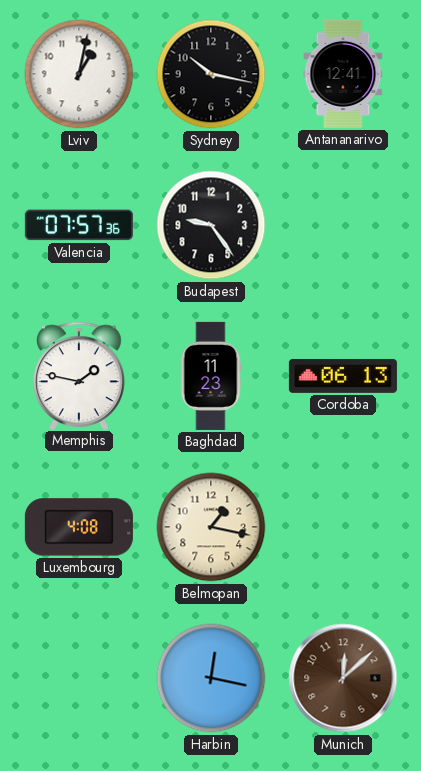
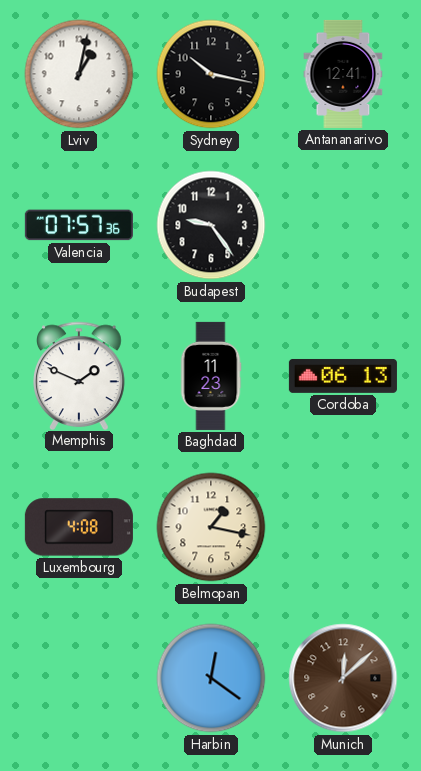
Memphis: 1:47 -> 1:49 (80, 375)
Harbin: 12:17 -> 12:21 (211, 678)
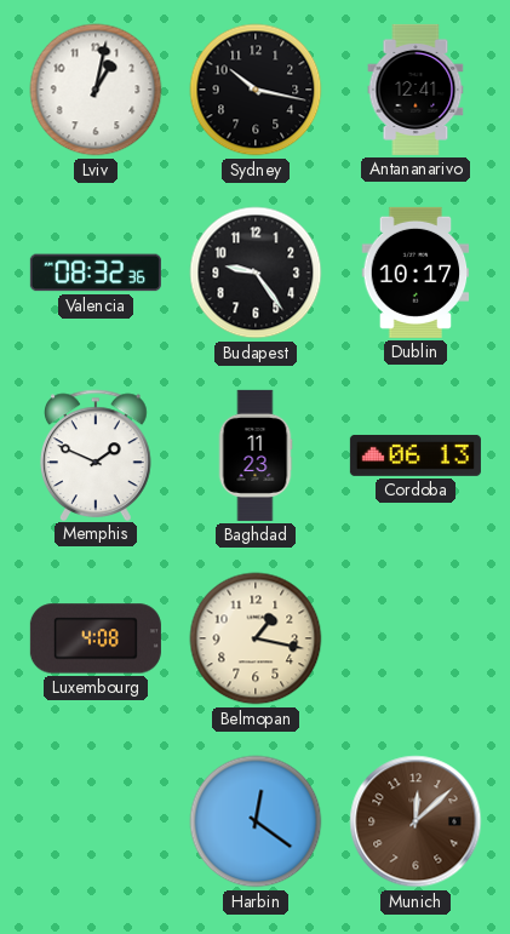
Valencia: 07:57 -> 08:32 (96, 273)
Dublin: none -> 10:17 (416, 273)
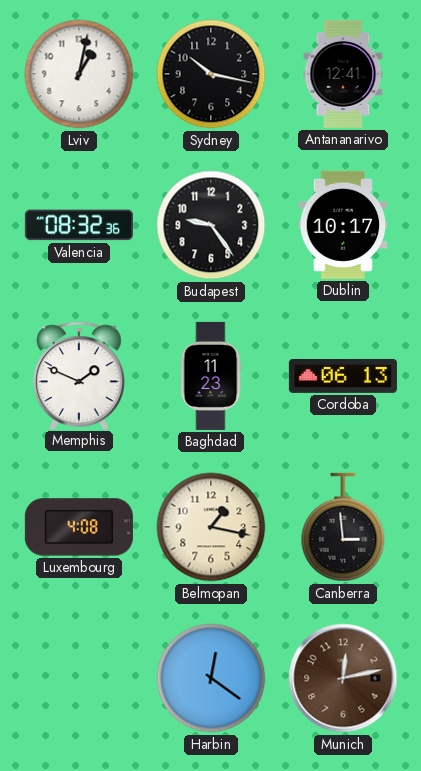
Canberra: none -> 2:59 (343, 527)
Munich: 12:08 -> 12:13 (343, 678)
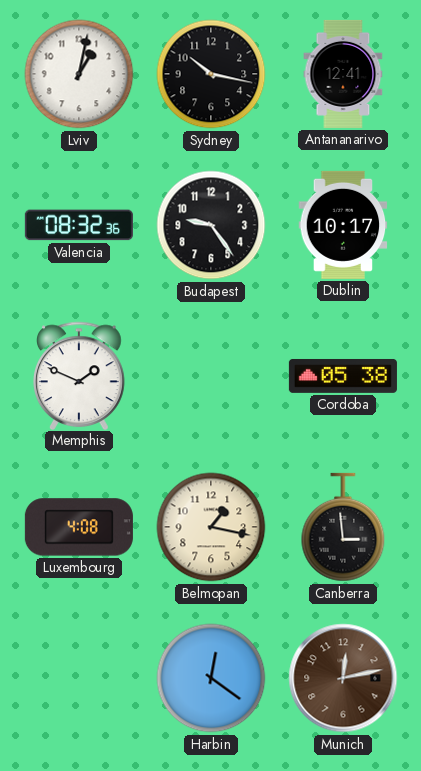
Baghdad: 11:23 -> none (211, 376)
Cordoba: 06:13 -> 05:38 (343, 376)
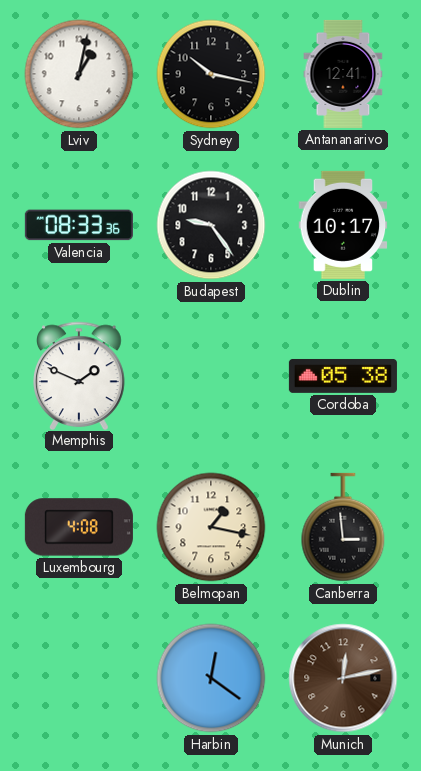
Valencia: 08:32 -> 08:33 (79, 225)
